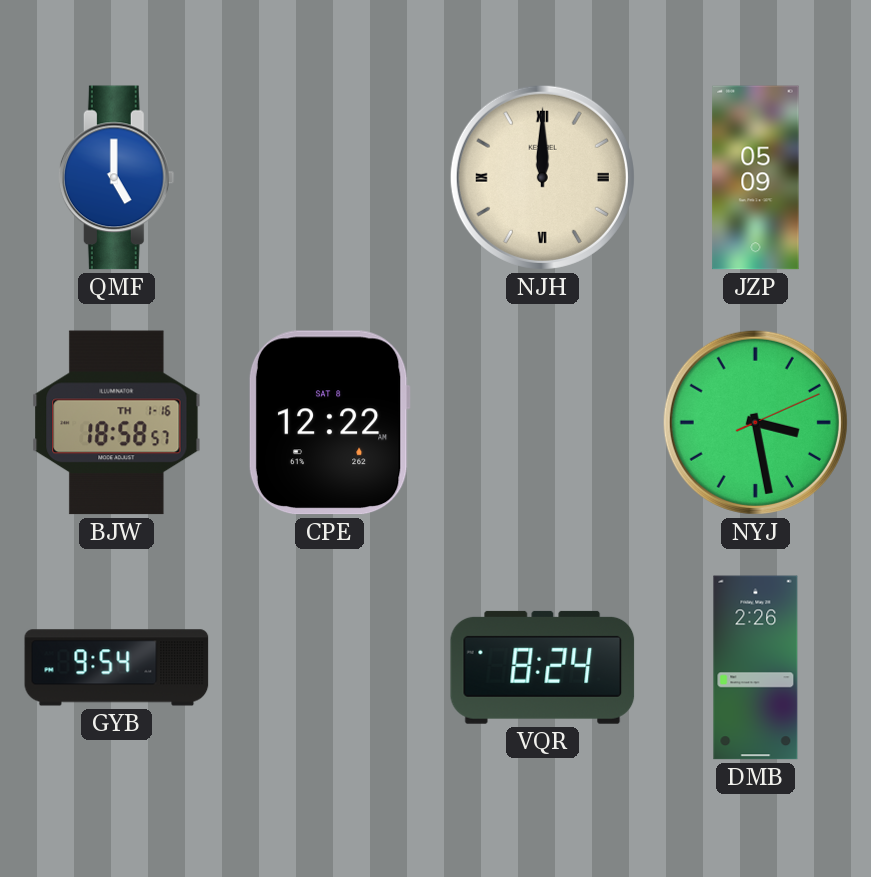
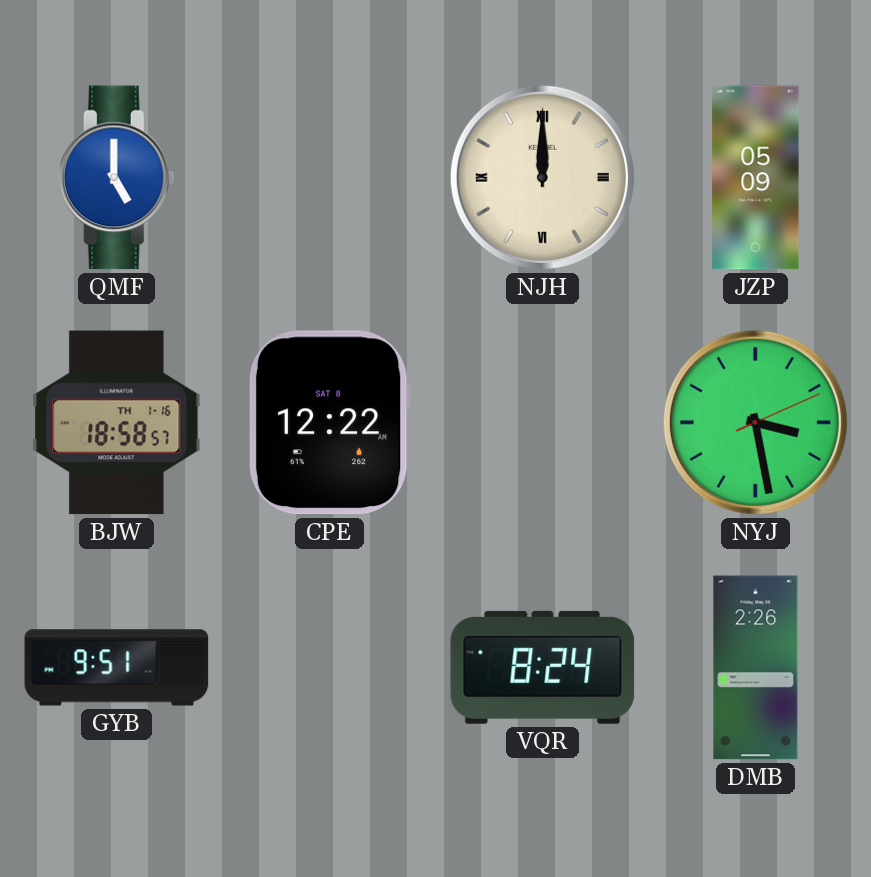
GYB: 9:54 -> 9:51 (117, 668)
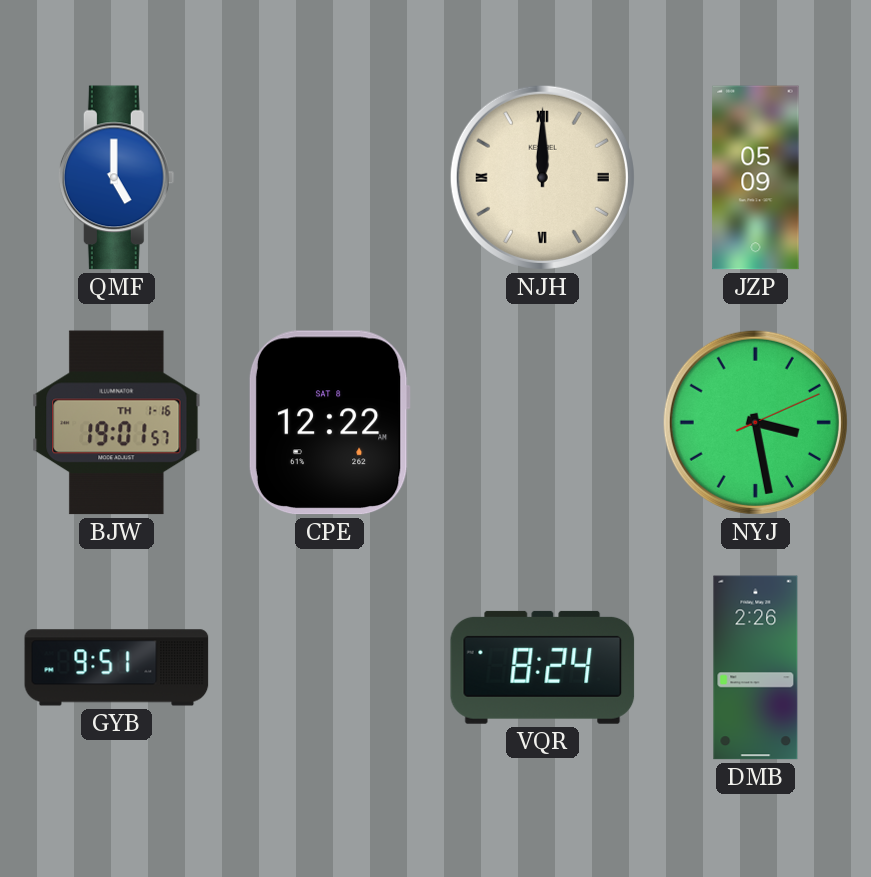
BJW: 18:58 -> 19:01 (117, 423)
